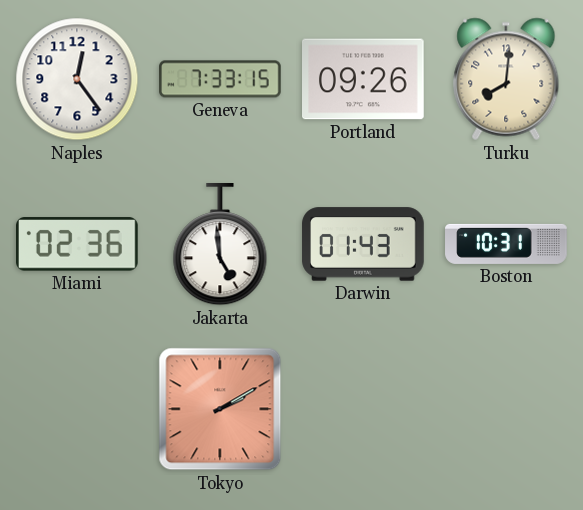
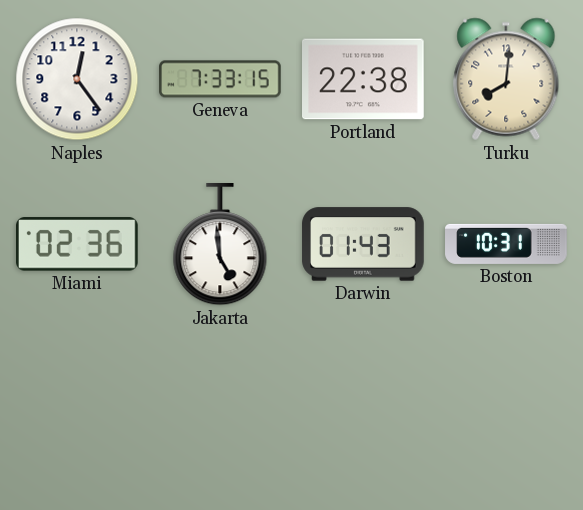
Portland: 09:26 -> 22:38 (364, 79)
Tokyo: 2:10 -> none (220, 409)
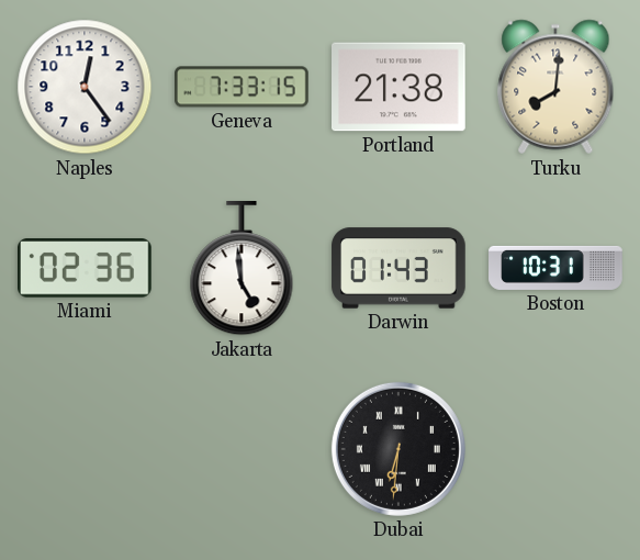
Portland: 22:38 -> 21:38 (400, 87)
Dubai: none -> 6:31 (398, 449)
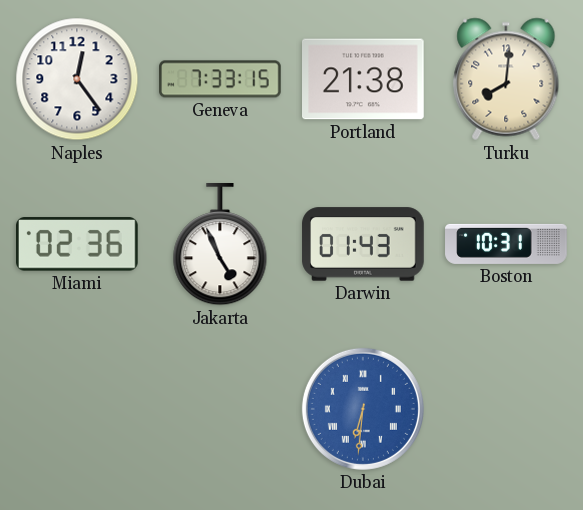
Jakarta: 4:59 -> 4:56 (220, 245)
Dubai dial: black -> blue (363, 409)
